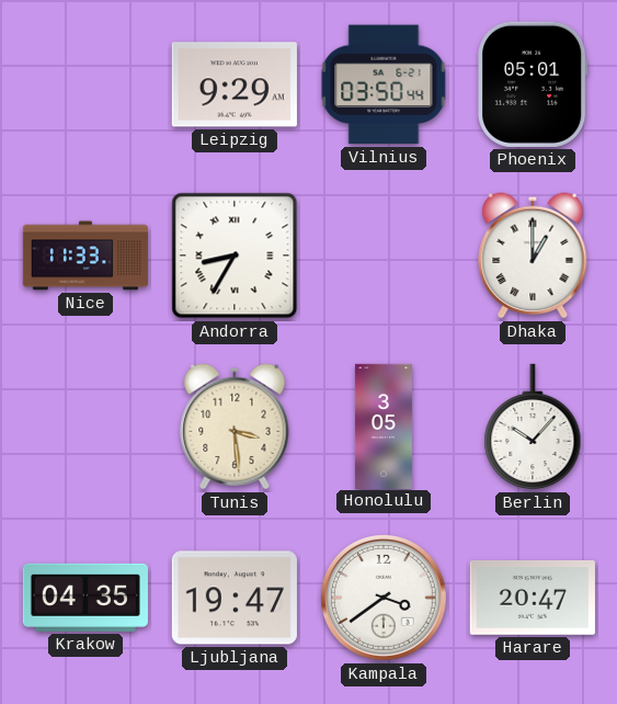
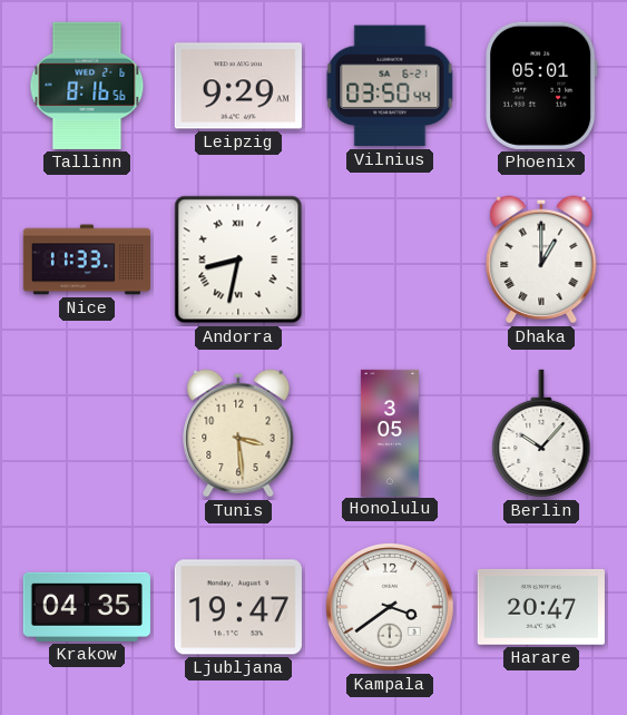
Tallinn: none -> 8:16 (87, 86)
Andorra: 8:35 -> 8:32 (238, 259)
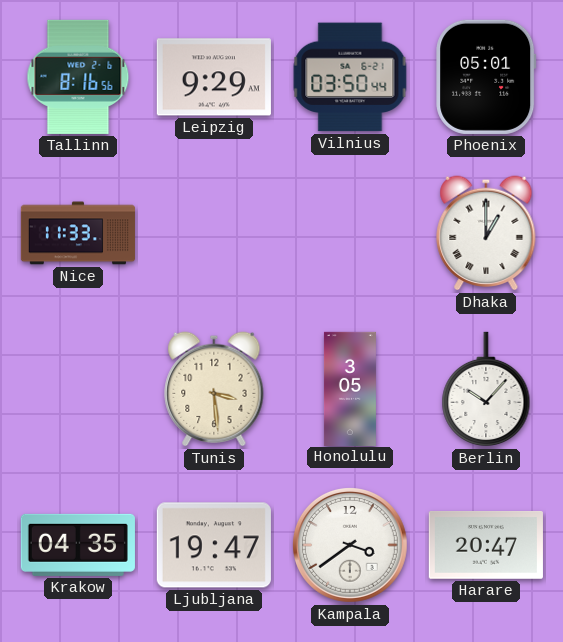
Andorra: 8:32 -> none (238, 259)
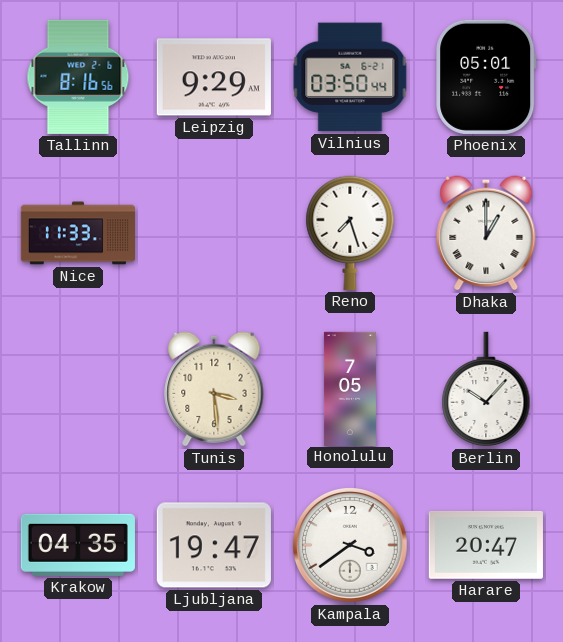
Reno: none -> 7:27 (350, 233)
Honolulu: 3:05 -> 7:05 (350, 388)
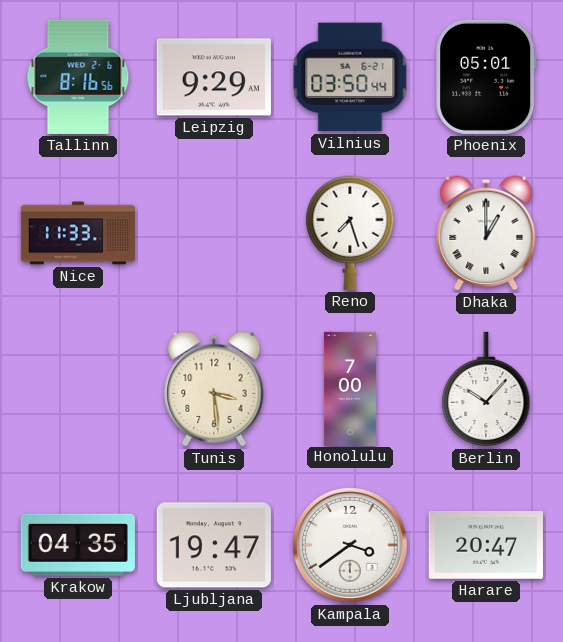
Honolulu: 7:05 -> 7:00 (350, 388)
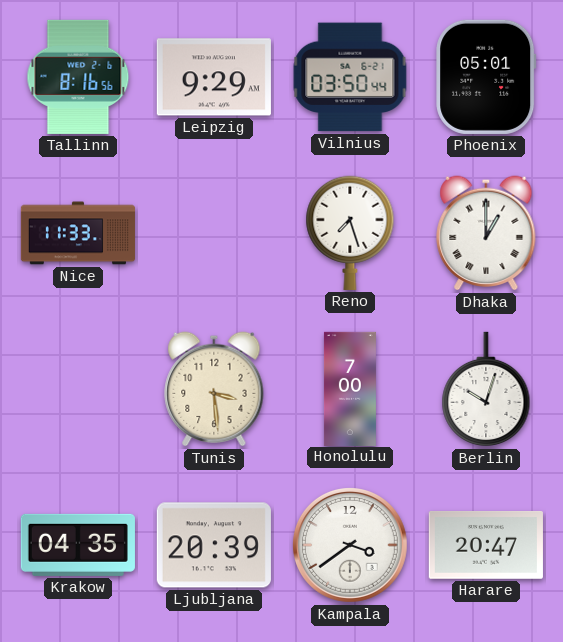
Berlin: 10:07 -> 10:03 (486, 389)
Ljubljana: 19:47 -> 20:39 (214, 545)
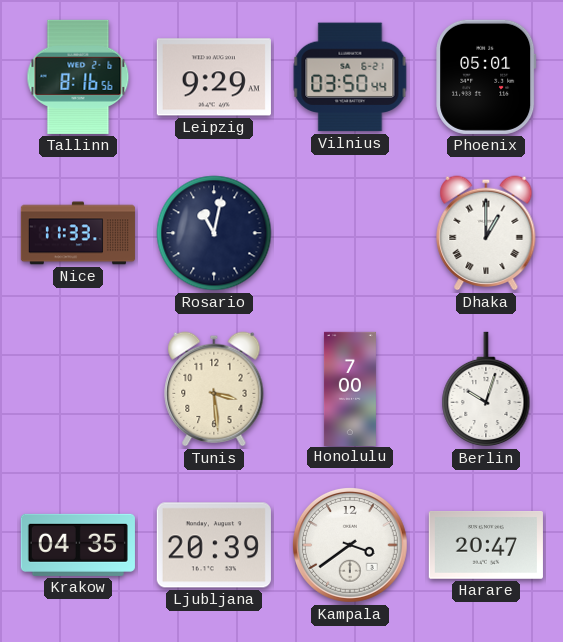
Rosario: none -> 11:02 (214, 233)
Reno: 7:27 -> none (350, 233)
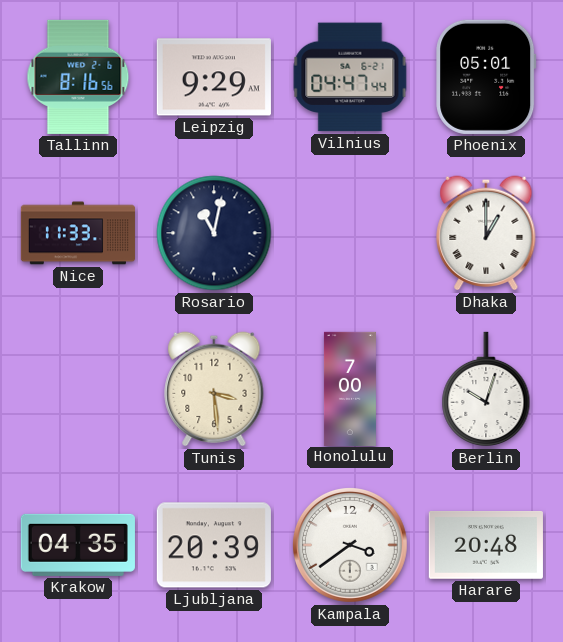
Vilnius: 03:50 -> 04:47 (350, 77)
Harare: 20:47 -> 20:48 (486, 545)
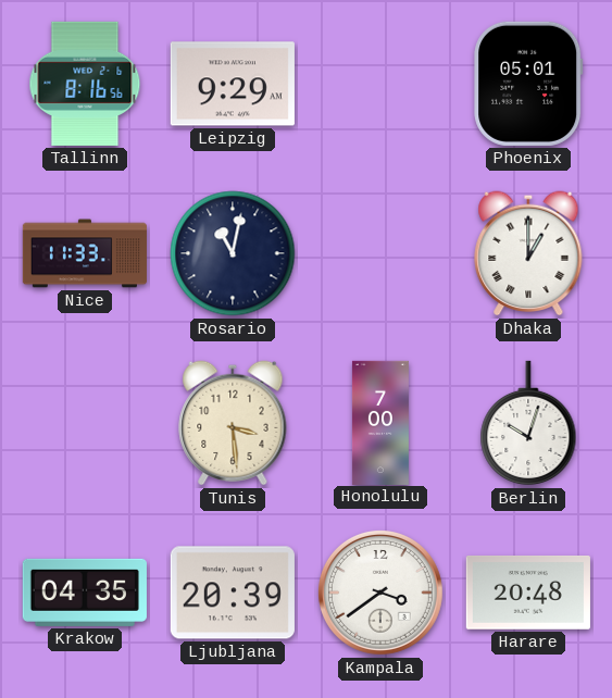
Vilnius: 04:47 -> none (350, 77)
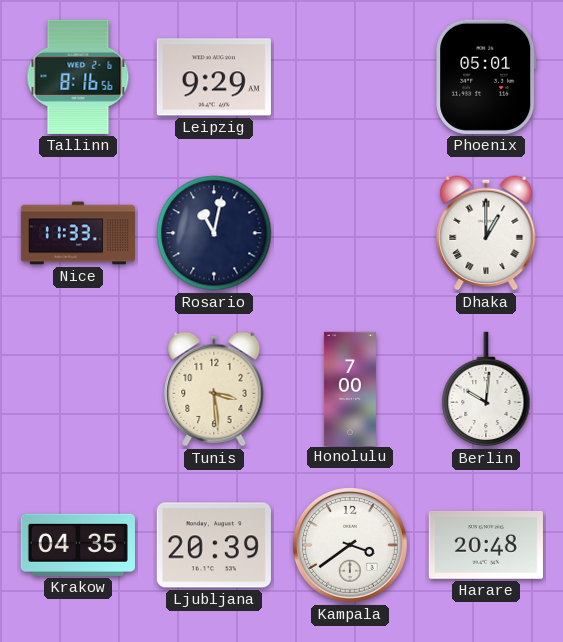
Berlin: 10:03 -> 10:01 (486, 389)
